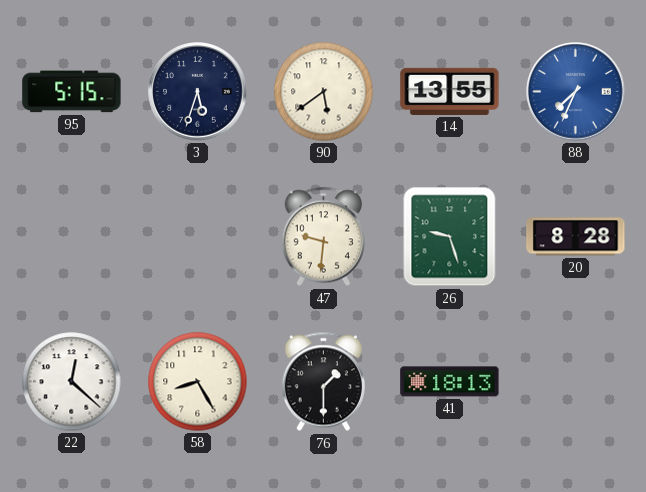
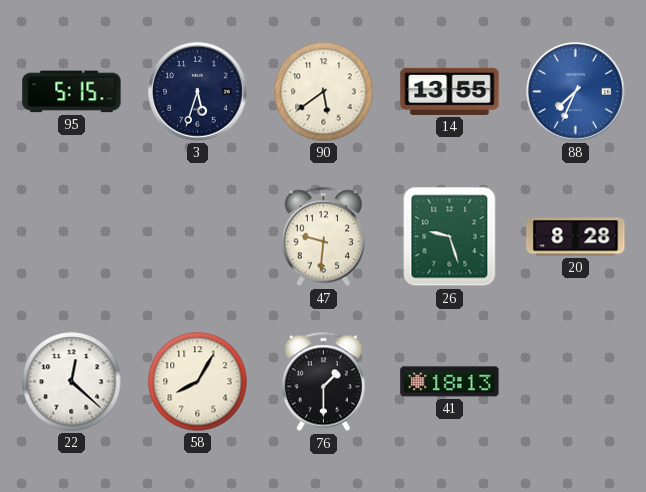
58: 8:25 -> 8:05 (198, 382)
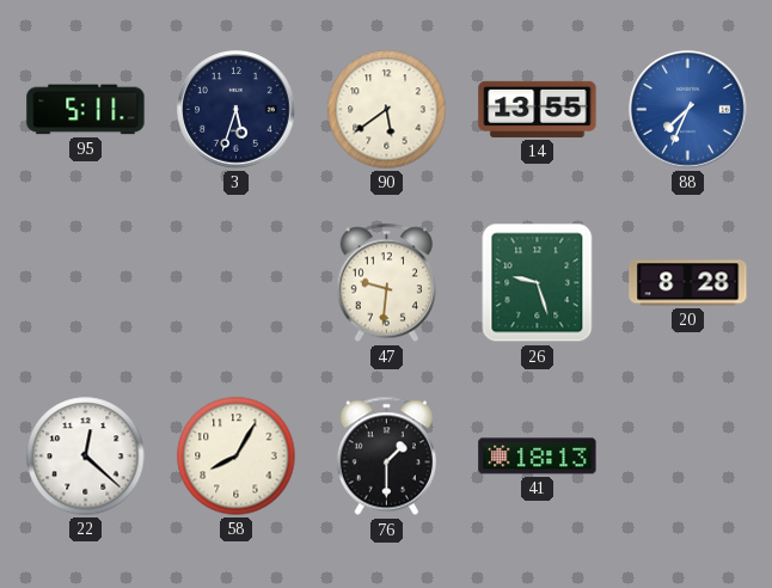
95: 5:15 -> 5:11 (86, 110)
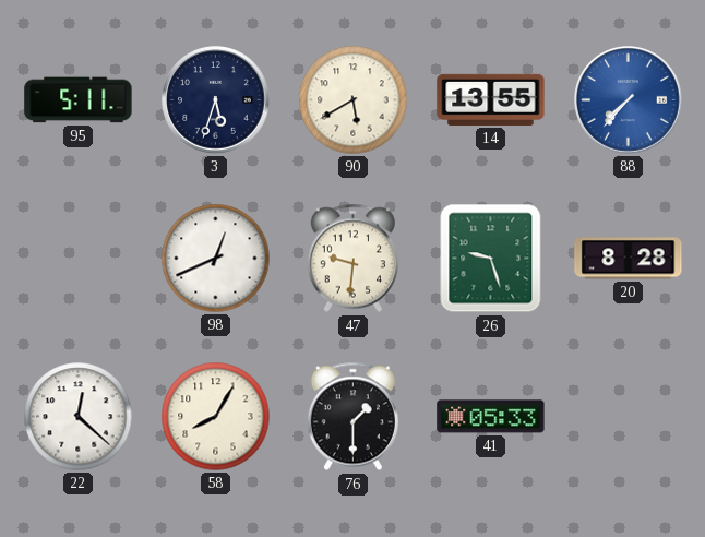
90: 5:39 -> 5:40 (354, 100)
88: 7:34 -> 7:37 (629, 100)
98: none -> 12:41 (216, 259)
41: 18:13 -> 05:33 (491, 417)
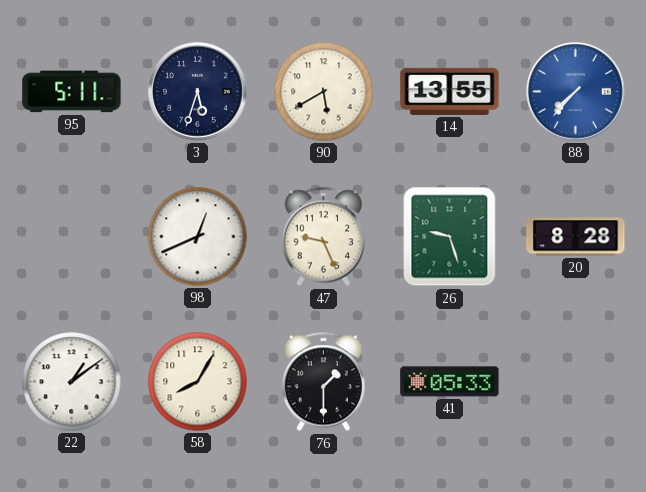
47: 9:31 -> 9:26 (323, 237)
22: 12:22 -> 1:09 (72, 382)
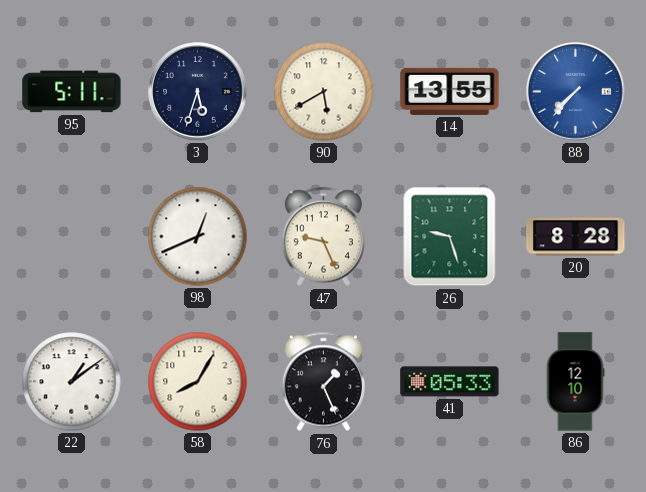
76: 1:30 -> 1:26 (323, 382)
86: none -> 12:10 (575, 382)
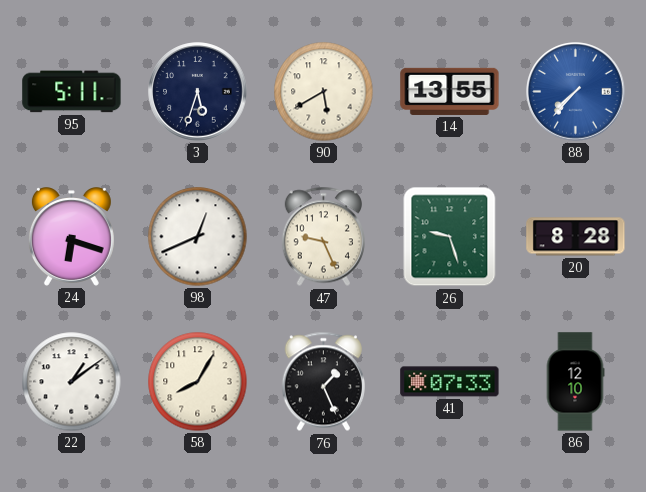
24: none -> 6:18 (71, 237)
41: 05:33 -> 07:33 (450, 382)
